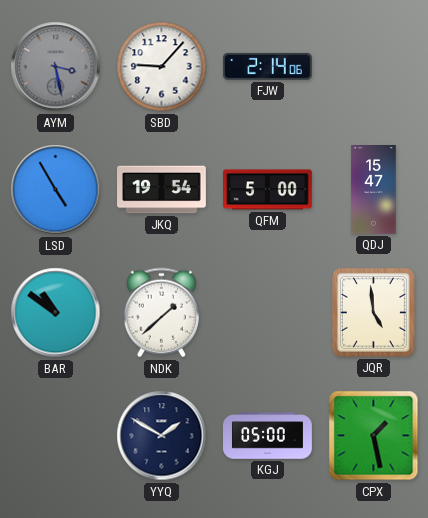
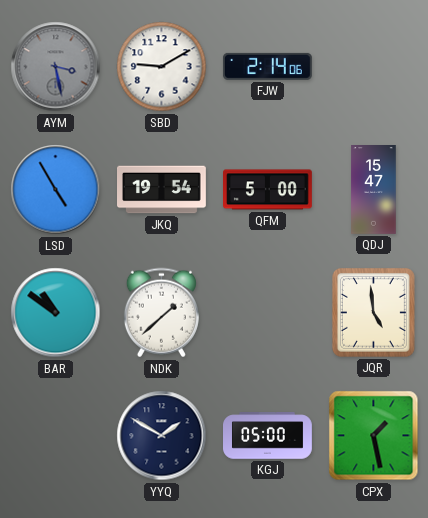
SBD: 9:07 -> 9:10 (162, 67)
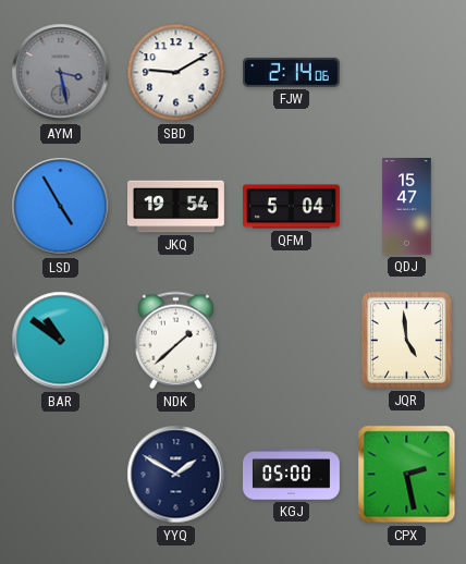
QFM: 5:00 -> 5:04 (292, 207)
CPX: 1:28 -> 2:28 (407, 475)
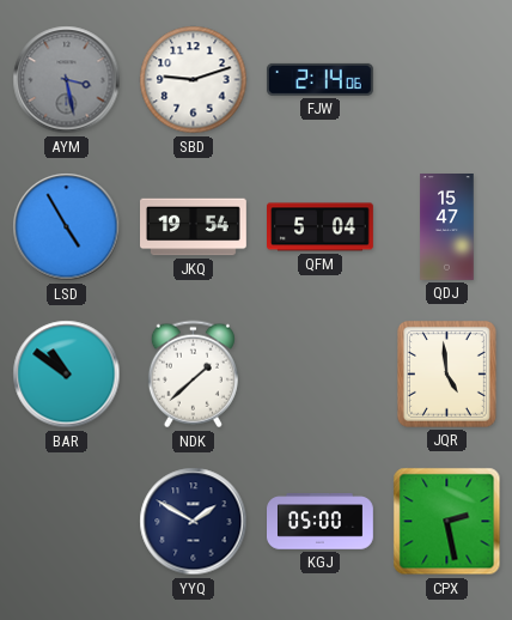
SBD: 9:10 -> 9:12 (194, 80)
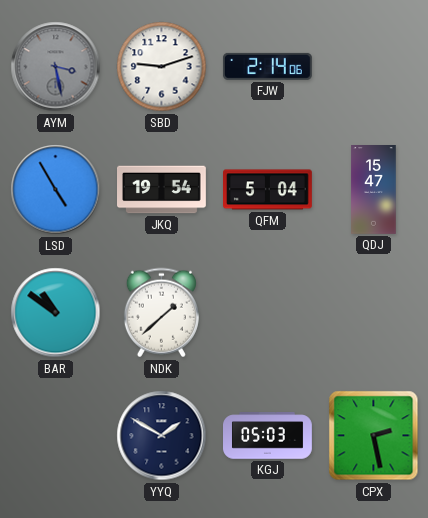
JQR: 4:59 -> none (446, 373)
KGJ: 05:00 -> 05:03 (268, 436)
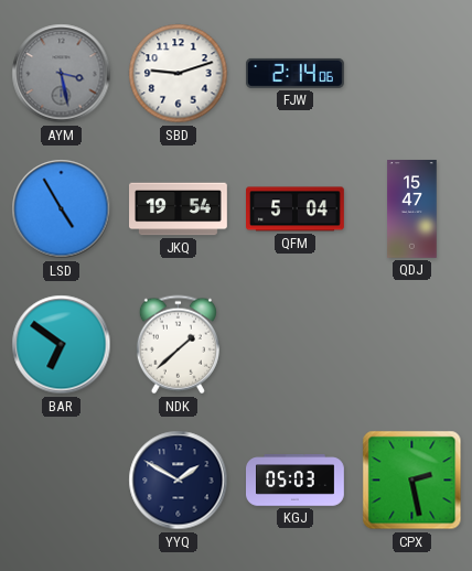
BAR: 10:51 -> 6:51 (62, 345)
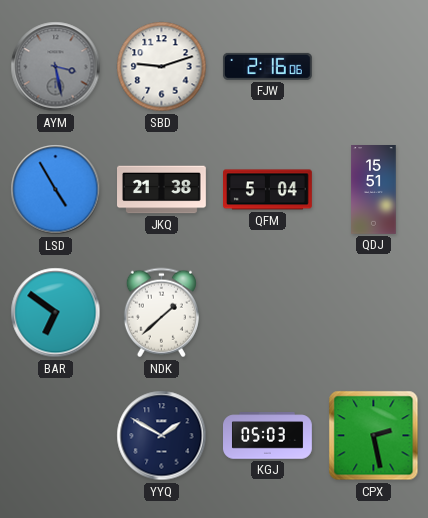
FJW: 2:14 -> 2:16 (267, 66)
JKQ: 19:54 -> 21:38 (162, 190)
QDJ: 15:47 -> 15:51 (374, 190)
